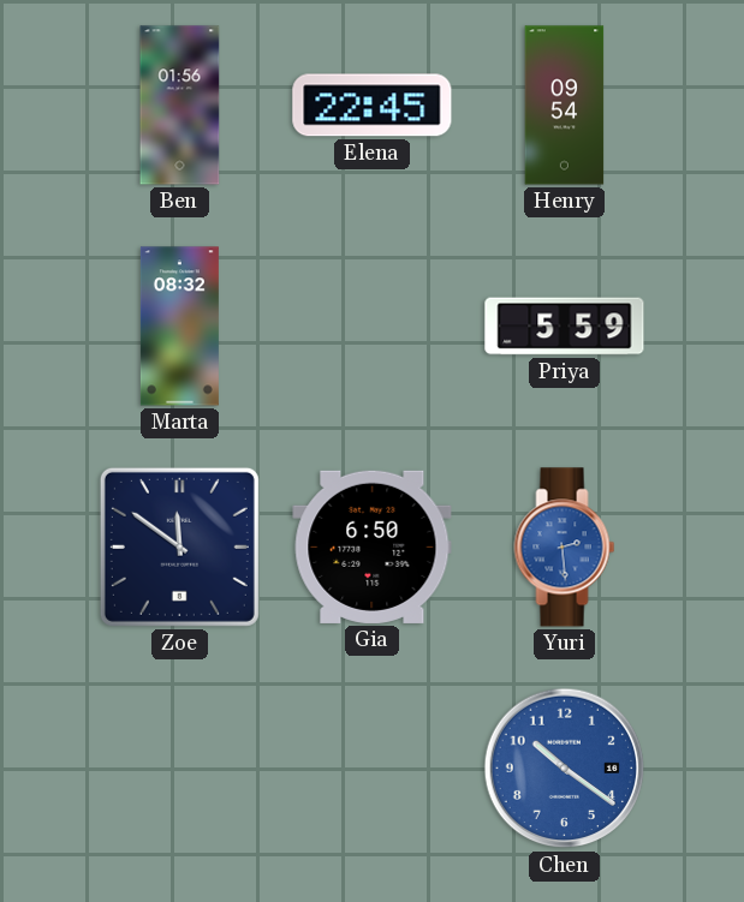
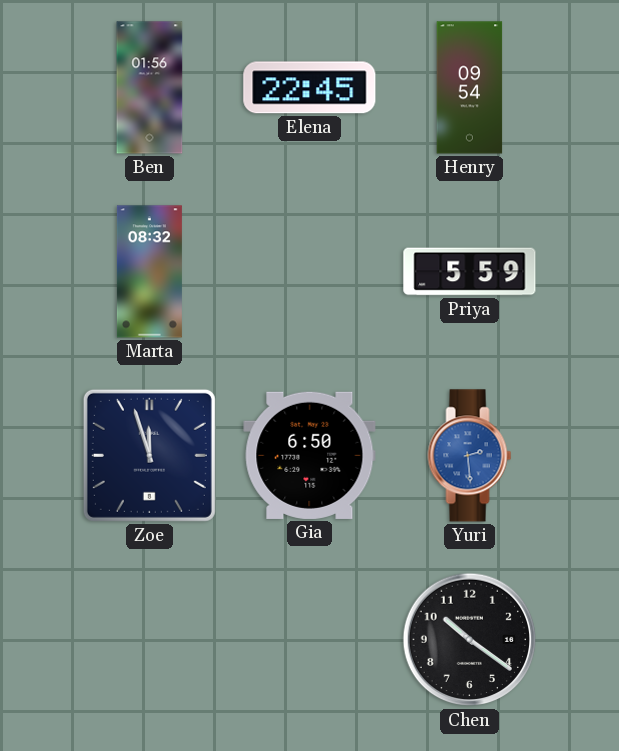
Zoe: 11:51 -> 11:57 (149, 455)
Chen dial: blue -> black (470, 640)
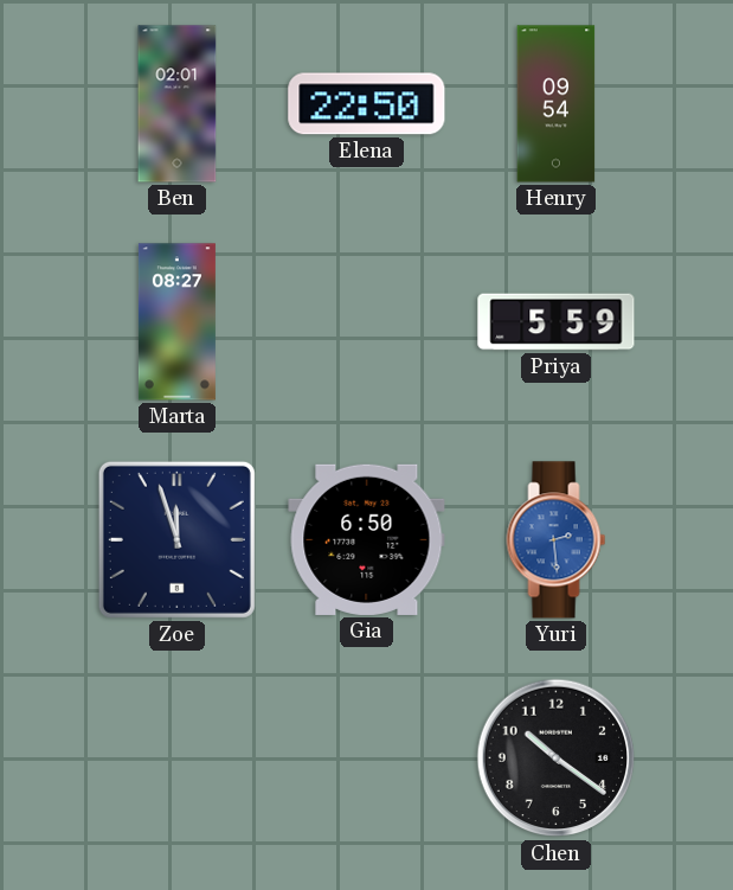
Ben: 01:56 -> 02:01 (178, 104)
Elena: 22:45 -> 22:50 (367, 104)
Marta: 08:32 -> 08:27 (176, 322)
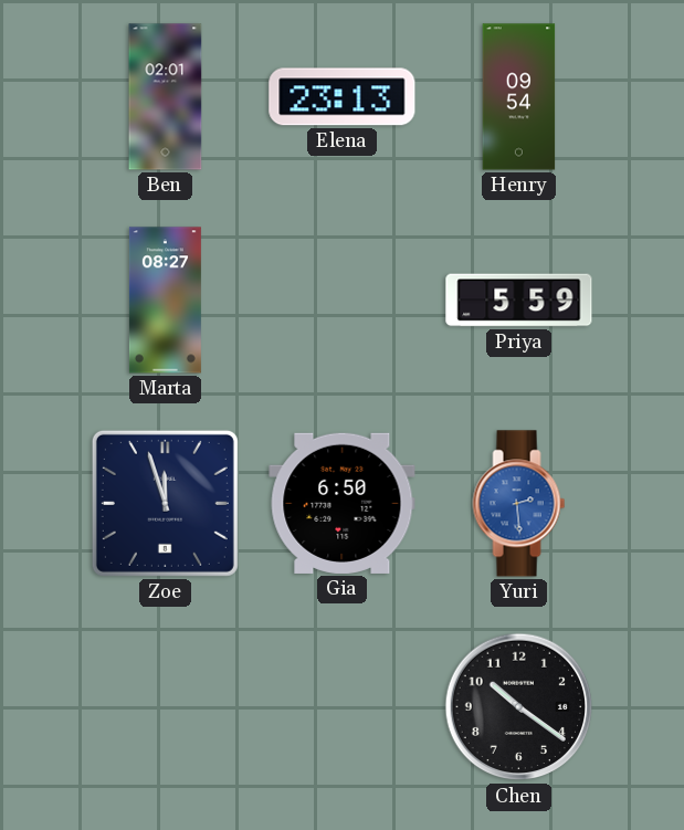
Elena: 22:50 -> 23:13 (343, 97)
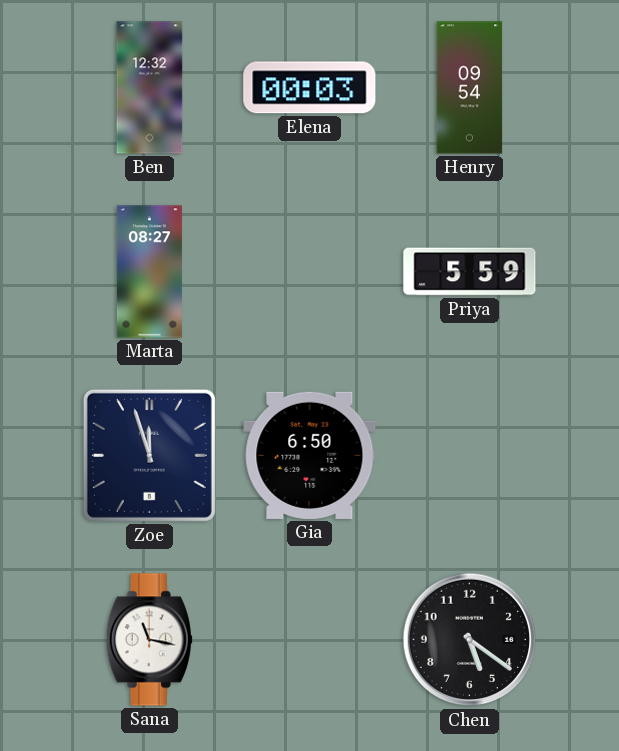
Ben: 02:01 -> 12:32 (150, 88)
Elena: 23:13 -> 00:03 (310, 88)
Yuri: 2:29 -> none (519, 504)
Sana: none -> 11:17 (149, 640)
Chen: 10:21 -> 5:21 (470, 640)
